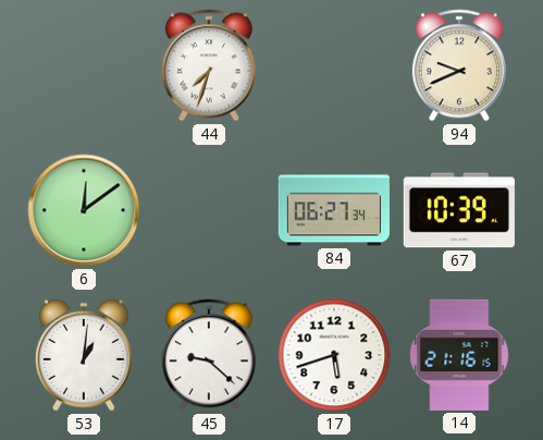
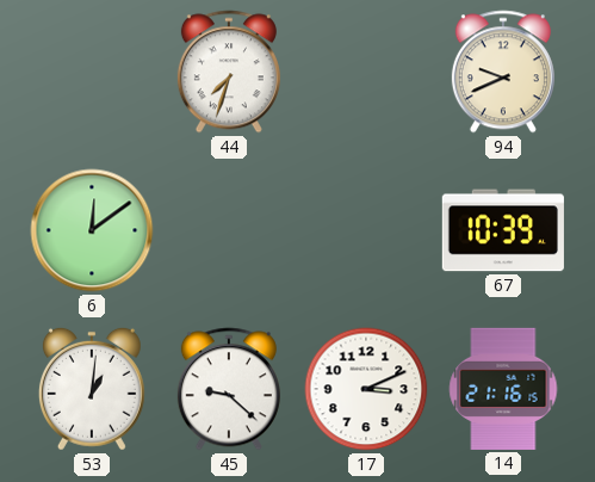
84: 06:27 -> none (334, 210)
17: 5:42 -> 3:11 (366, 389)
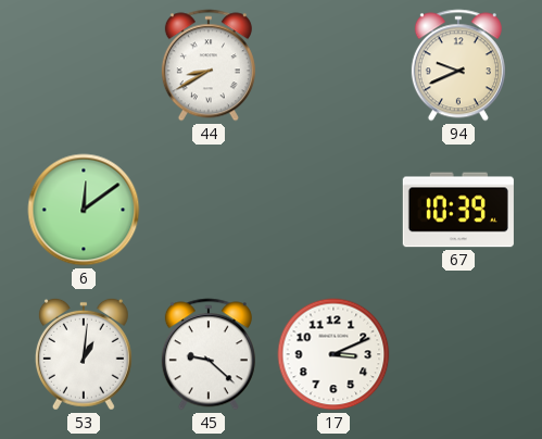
44: 7:33 -> 8:40 (209, 65)
14: 21:16 -> none (503, 389)
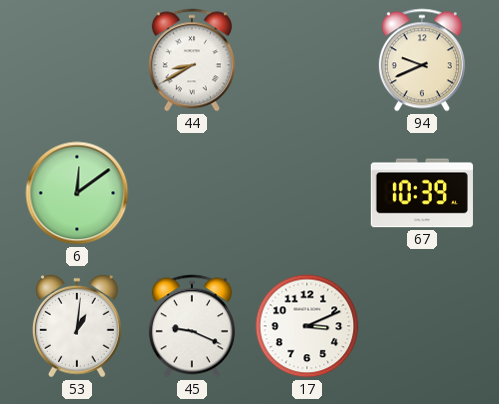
45: 9:22 -> 9:19 (192, 326)
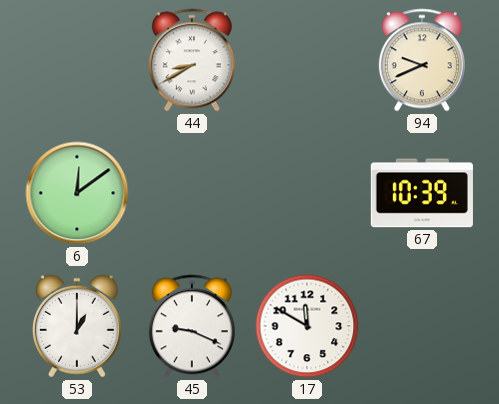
53: 1:01 -> 1:00 (77, 326)
17: 3:11 -> 11:50 (307, 326)
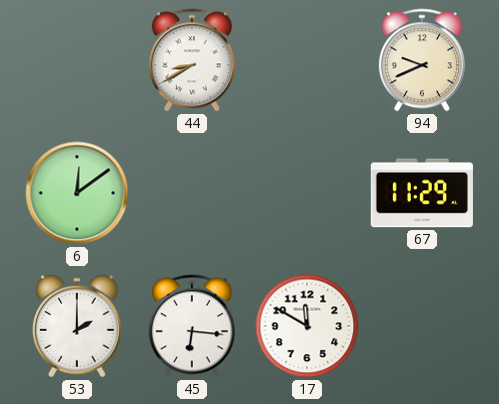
67: 10:39 -> 11:29 (422, 193)
53: 1:00 -> 2:00 (77, 326)
45: 9:19 -> 6:16 (192, 326)
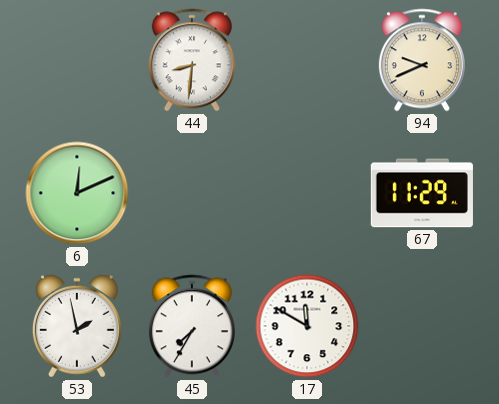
44: 8:40 -> 8:31 (192, 60)
6: 12:09 -> 12:11 (77, 193)
53: 2:00 -> 1:58 (77, 326)
45: 6:16 -> 7:35 (192, 326)
